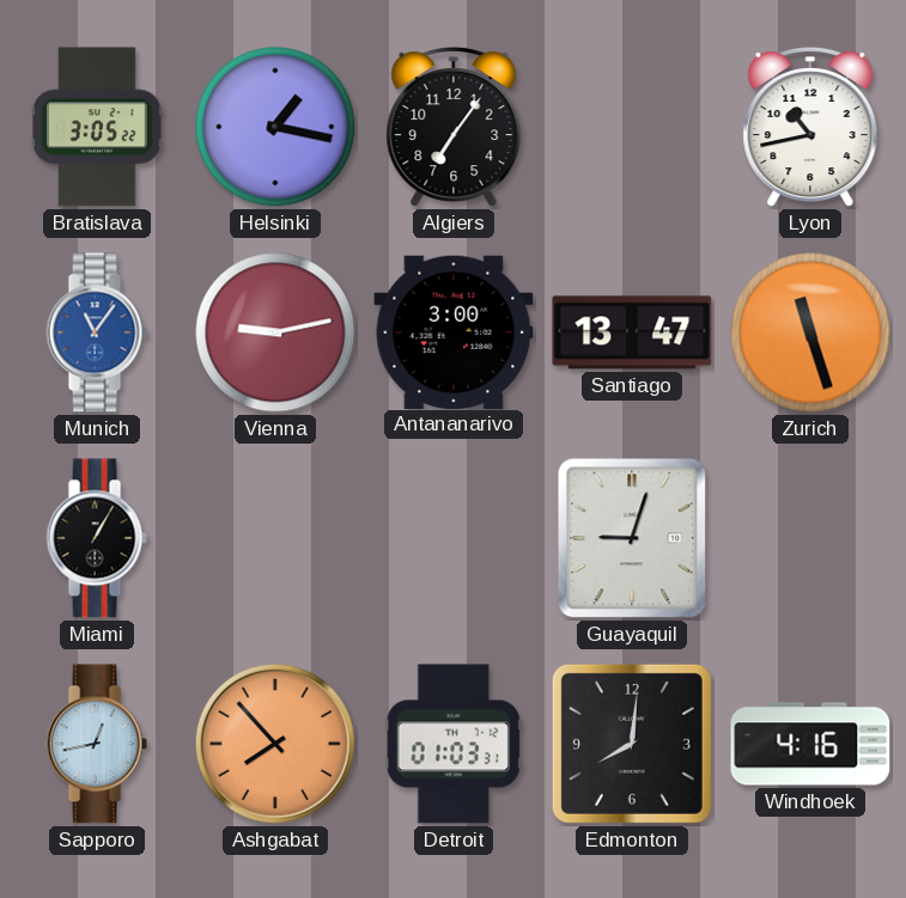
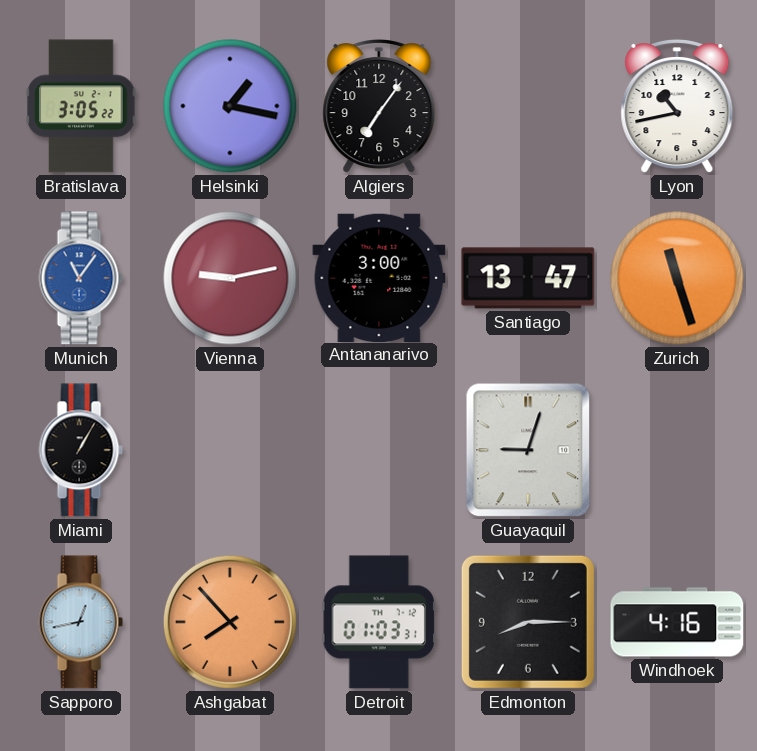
Edmonton: 8:01 -> 8:15 (528, 622)
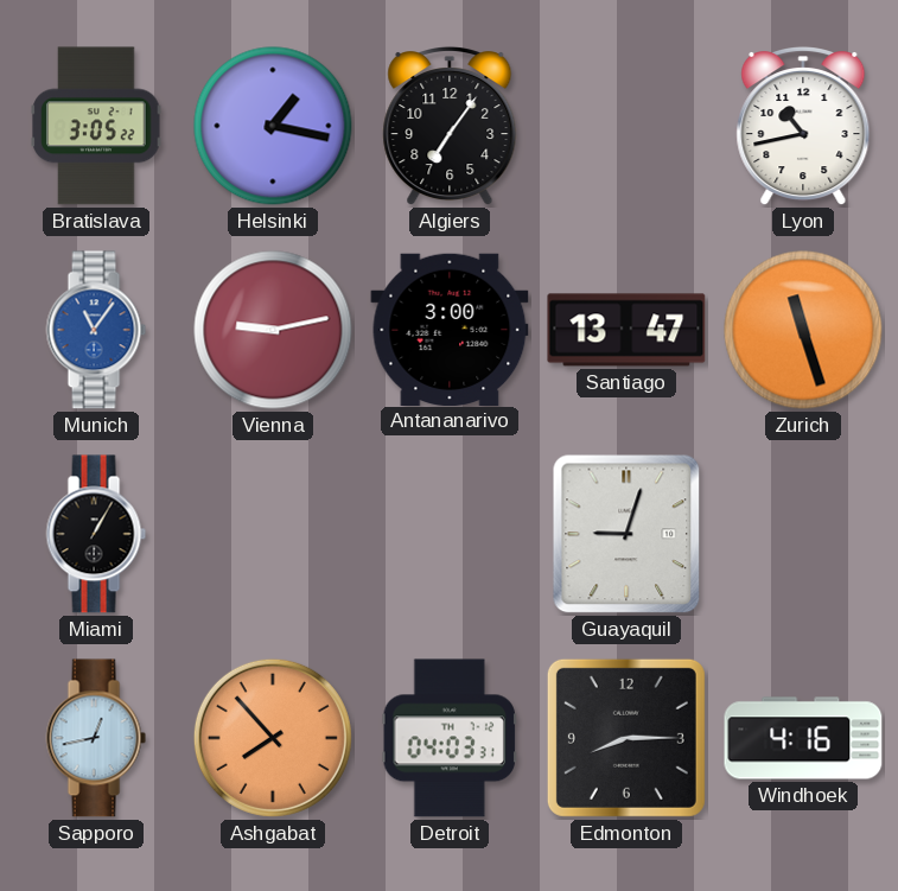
Detroit: 01:03 -> 04:03 (450, 738)
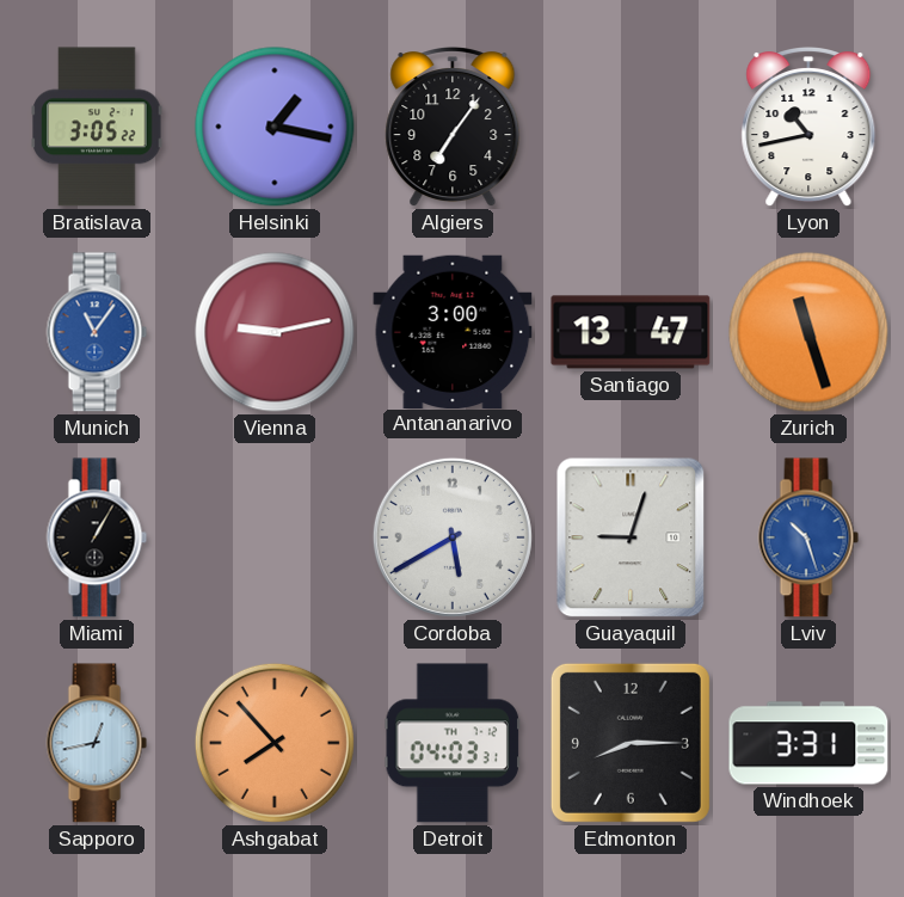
Cordoba: none -> 5:40 (453, 537)
Lviv: none -> 10:27 (808, 537)
Windhoek: 4:16 -> 3:31 (808, 743)
